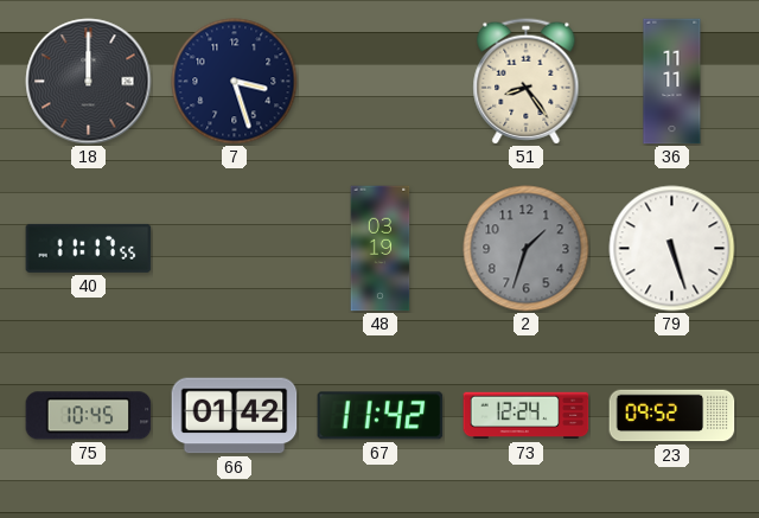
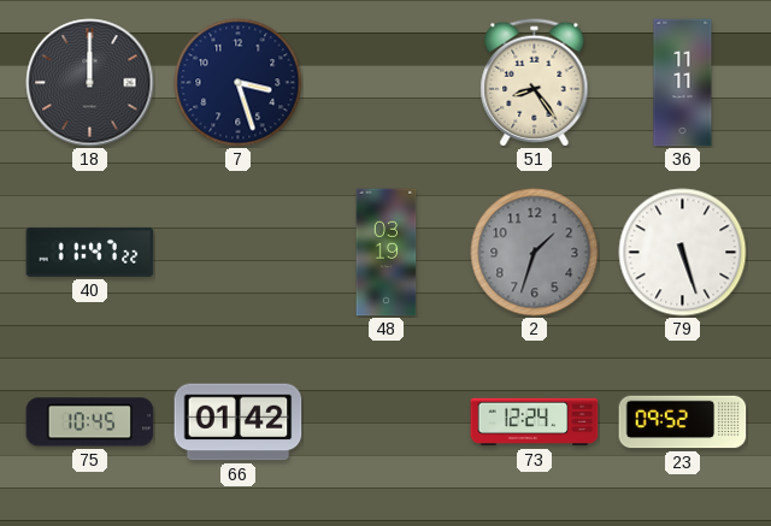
40: 11:17 -> 11:47 (90, 252)
67: 11:42 -> none (381, 416)
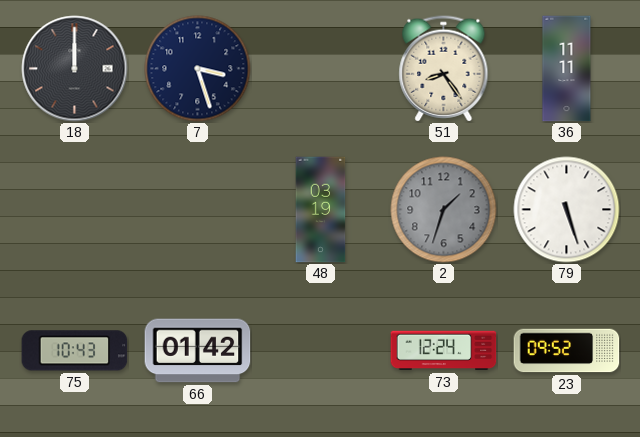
40: 11:47 -> none (90, 252)
75: 10:45 -> 10:43 (75, 351)
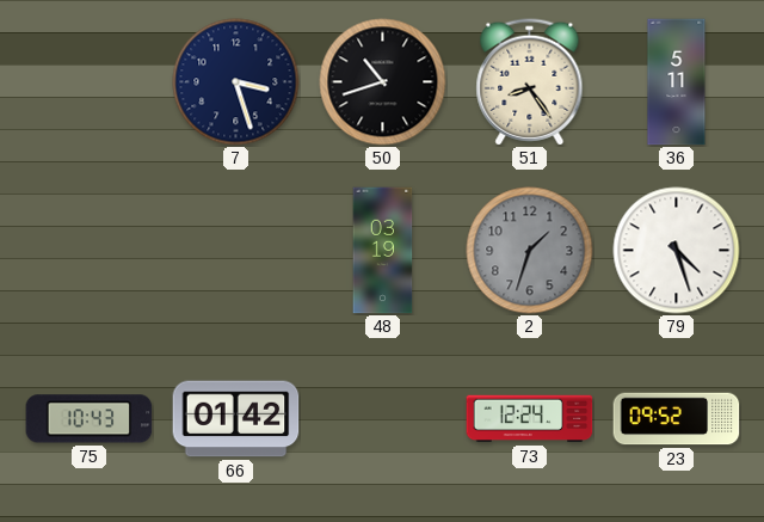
18: 12:00 -> none (75, 69)
50: none -> 10:42 (383, 82)
36: 11:11 -> 5:11 (677, 82)
79: 5:27 -> 4:27 (677, 251)
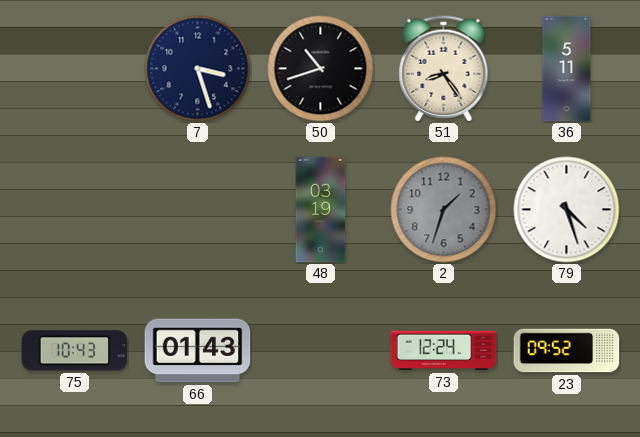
66: 01:42 -> 01:43 (198, 351)
